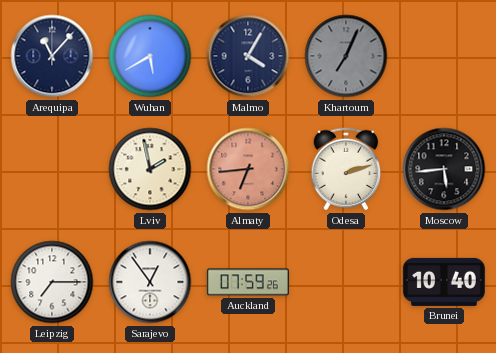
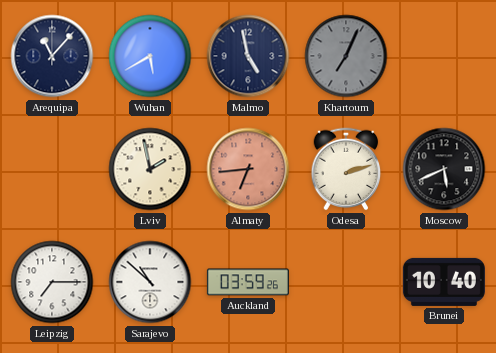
Malmo: 4:05 -> 4:58 (248, 56)
Moscow: 5:44 -> 5:41 (444, 169)
Sarajevo: 12:54 -> 10:52 (150, 282)
Auckland: 07:59 -> 03:59 (248, 282)
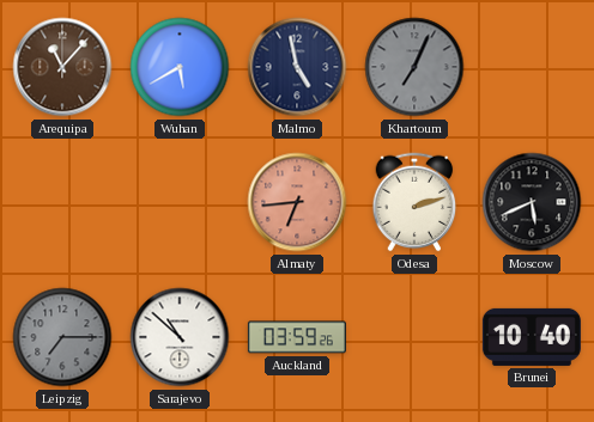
Arequipa dial: navy -> brown (62, 67)
Lviv: 1:58 -> none (150, 169)
Leipzig dial: white -> grey (62, 337)
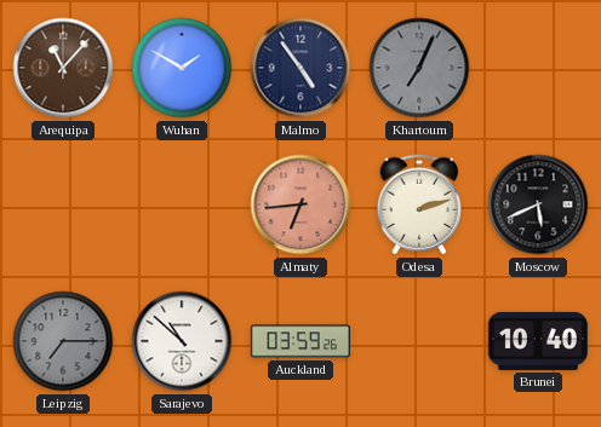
Wuhan: 5:40 -> 1:50 (182, 68)
Malmo: 4:58 -> 4:54 (300, 68)
